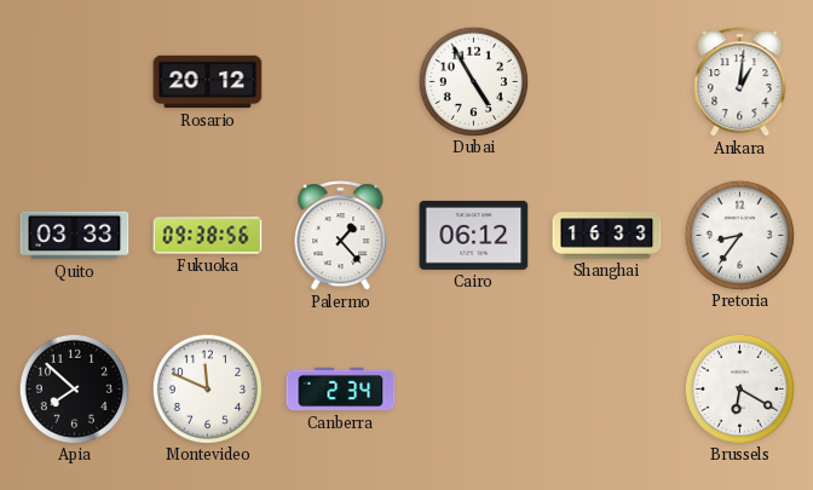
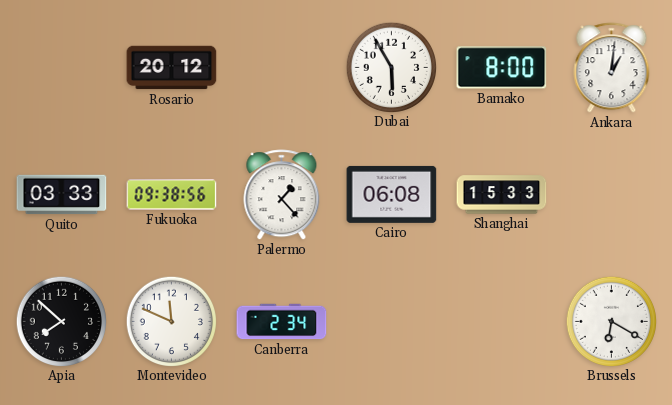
Dubai: 4:55 -> 5:55 (391, 67)
Bamako: none -> 8:00 (502, 68)
Cairo: 06:12 -> 06:08 (392, 194)
Shanghai: 16:33 -> 15:33 (502, 195)
Pretoria: 8:36 -> none (739, 235)
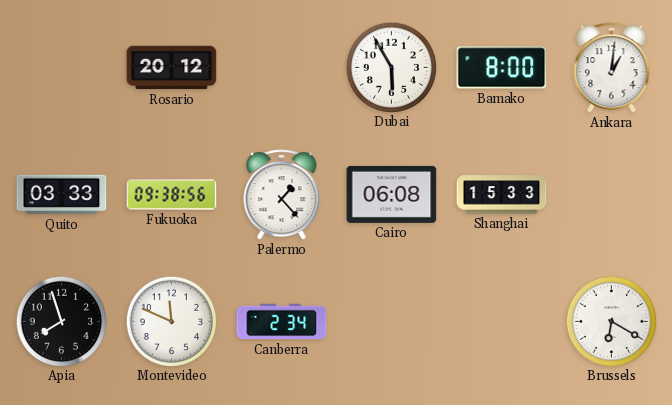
Apia: 7:52 -> 7:57 (61, 321)
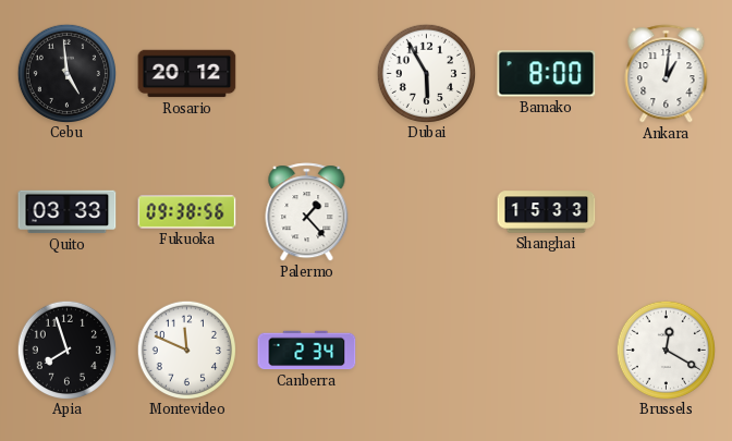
Cebu: none -> 4:59 (66, 73)
Cairo: 06:08 -> none (392, 194)
Brussels: 6:20 -> 12:20 (666, 350)
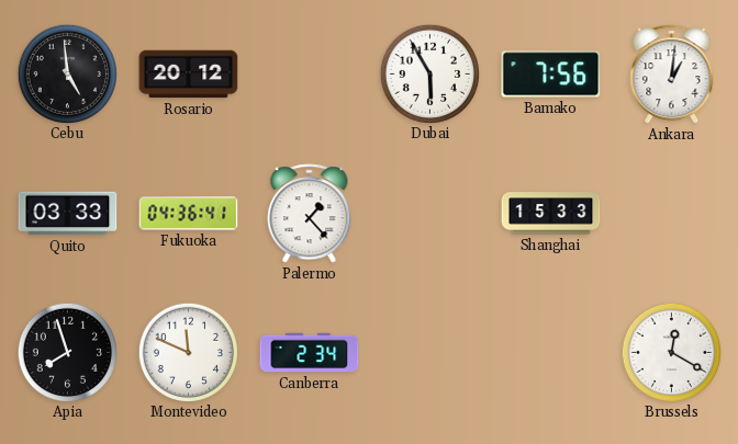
Bamako: 8:00 -> 7:56 (551, 75)
Fukuoka: 09:38 -> 04:36 (189, 214)
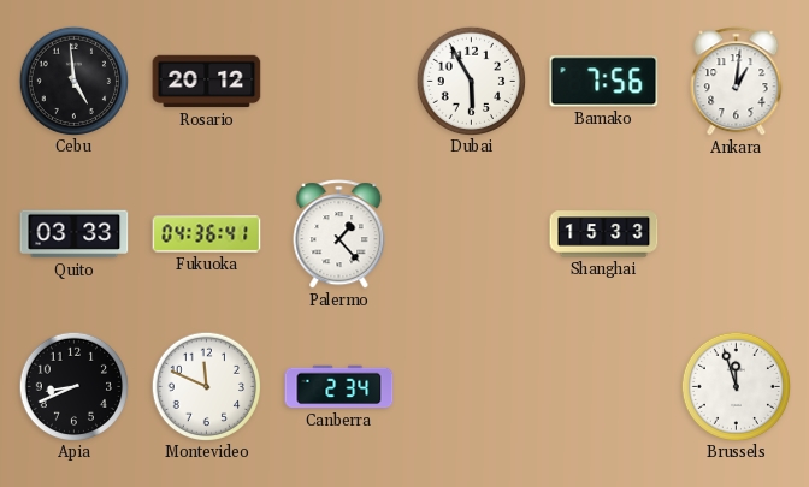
Apia: 7:57 -> 8:41 (73, 386)
Brussels: 12:20 -> 11:57 (736, 386)
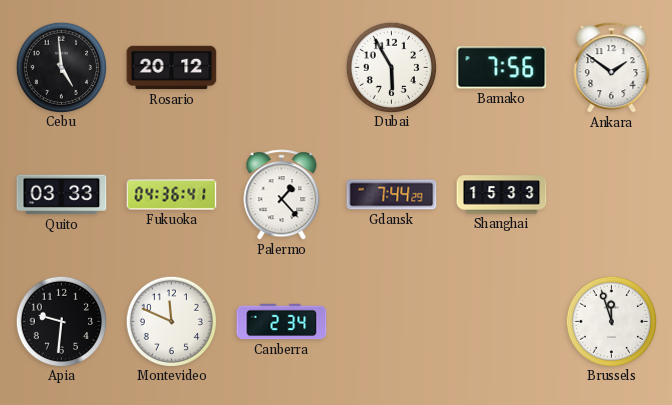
Ankara: 1:01 -> 1:51 (612, 68)
Gdansk: none -> 7:44 (392, 195)
Apia: 8:41 -> 9:31 (61, 321)
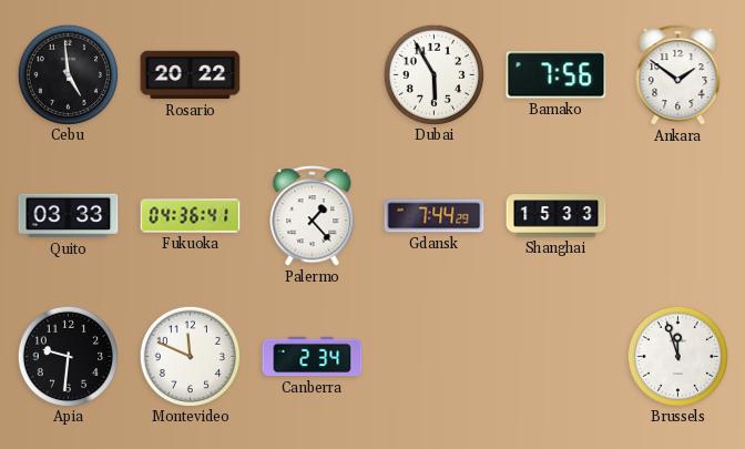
Rosario: 20:12 -> 20:22 (191, 75)
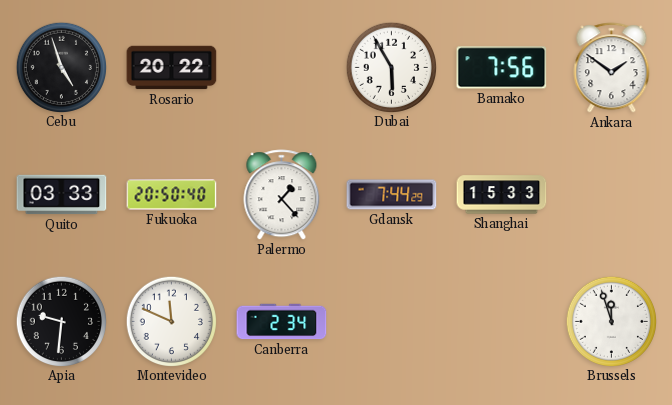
Cebu: 4:59 -> 4:57 (61, 67)
Fukuoka: 04:36 -> 20:50 (172, 195)
